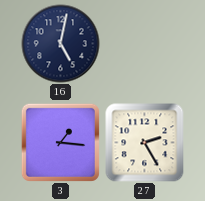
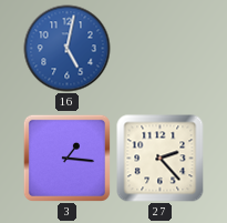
16 dial: navy -> blue (68, 49)
27: 2:25 -> 2:23 (161, 159)
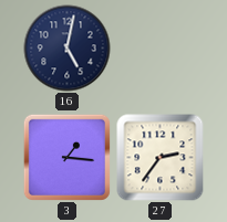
16 dial: blue -> navy (68, 49)
27: 2:23 -> 2:36 (161, 158)
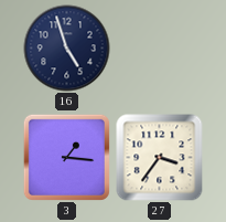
16: 5:02 -> 4:57 (67, 49)
27: 2:36 -> 3:36 (160, 158)
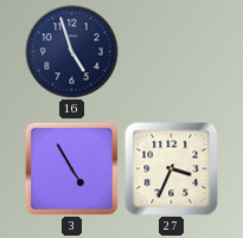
3: 1:16 -> 4:55 (71, 168)
27: 3:36 -> 3:34 (172, 169)
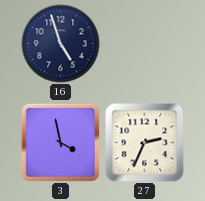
3: 4:55 -> 3:58 (60, 142)
27: 3:34 -> 2:34 (145, 143)
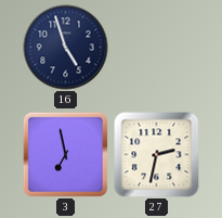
3: 3:58 -> 6:58 (65, 154)
27: 2:34 -> 2:32 (157, 155)
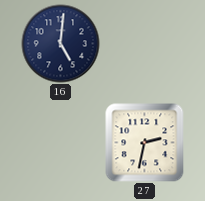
16: 4:57 -> 5:01 (61, 44)
3: 6:58 -> none (65, 154)
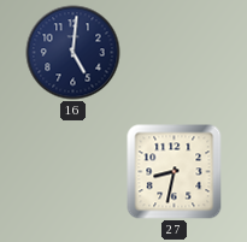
27: 2:32 -> 8:32 (175, 172)
